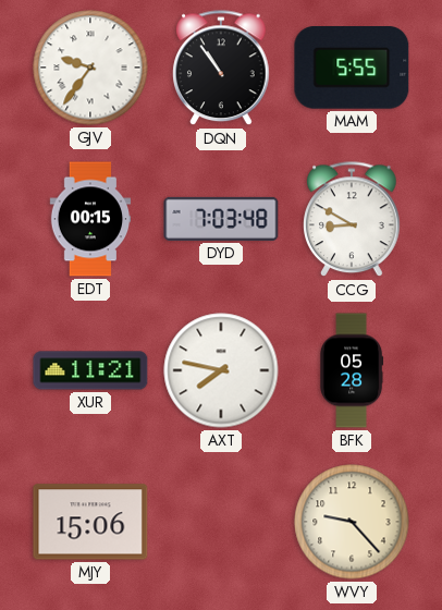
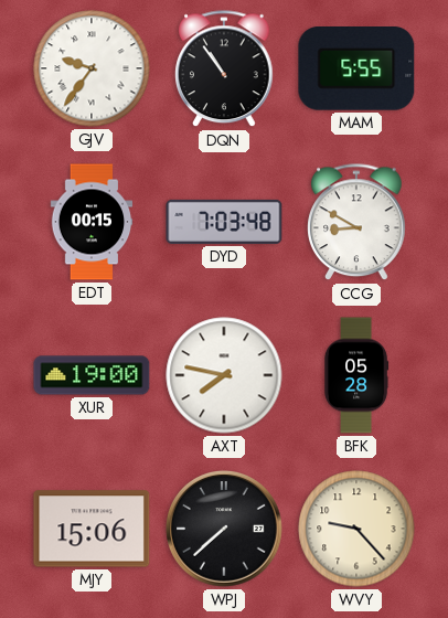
XUR: 11:21 -> 19:00 (92, 375)
WPJ: none -> 7:38 (225, 530)
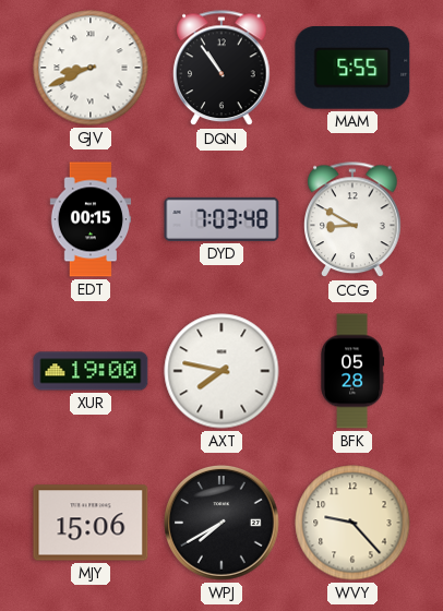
GJV: 9:36 -> 8:41 (91, 68)
WPJ: 7:38 -> 7:40 (223, 524)
